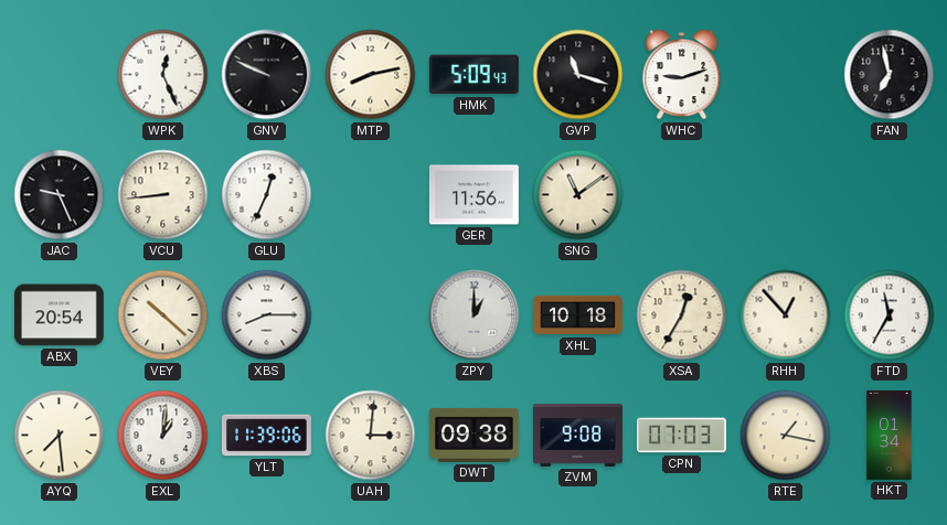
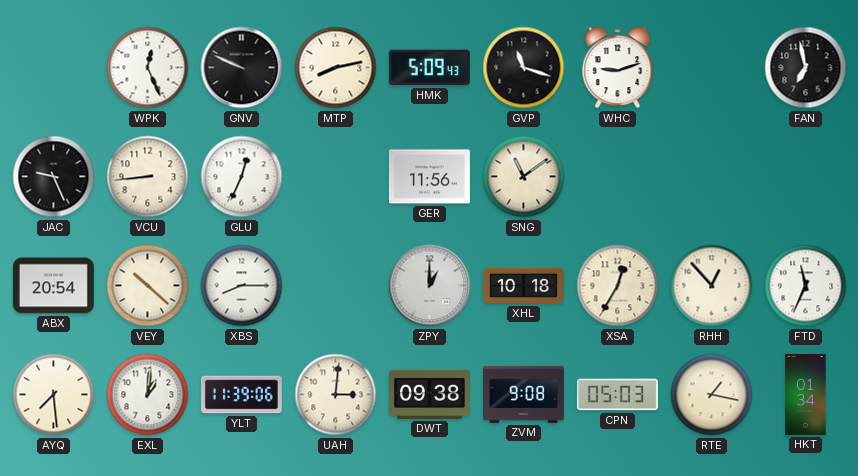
FTD: 11:35 -> 11:34 (806, 286)
CPN: 07:03 -> 05:03 (617, 395)
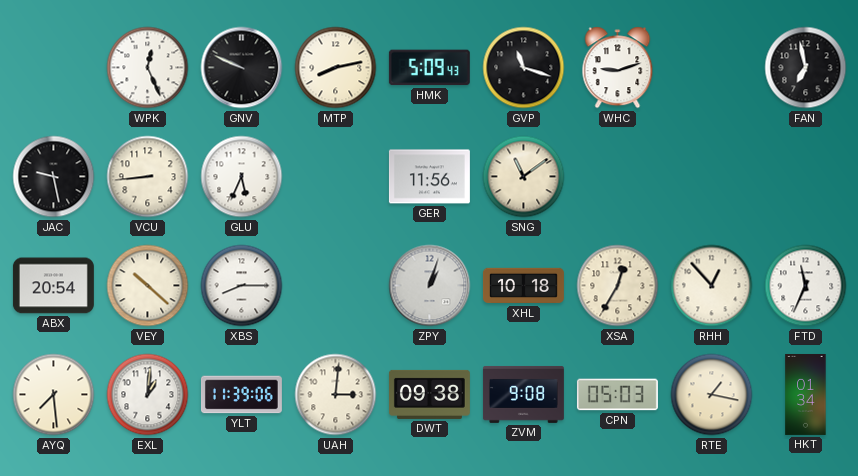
JAC: 9:26 -> 9:28 (54, 177)
GLU: 12:34 -> 5:34 (242, 177)
ZPY: 1:00 -> 1:03 (430, 286)
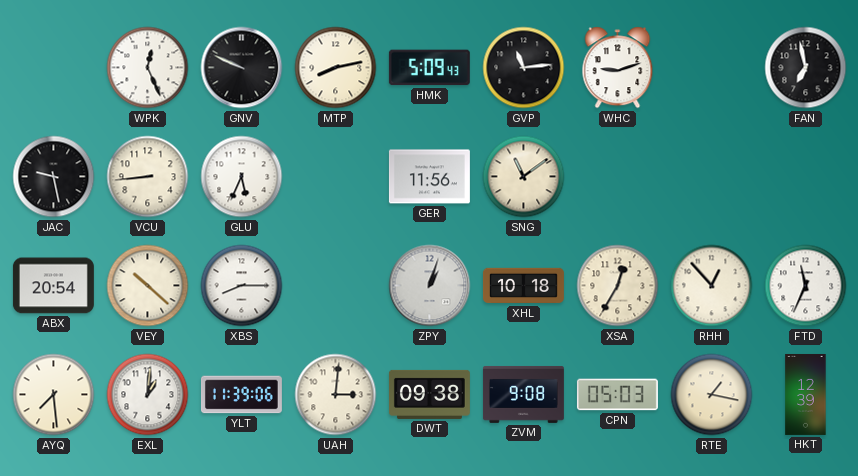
GVP: 11:18 -> 11:14 (524, 68)
HKT: 01:34 -> 12:39 (806, 394)
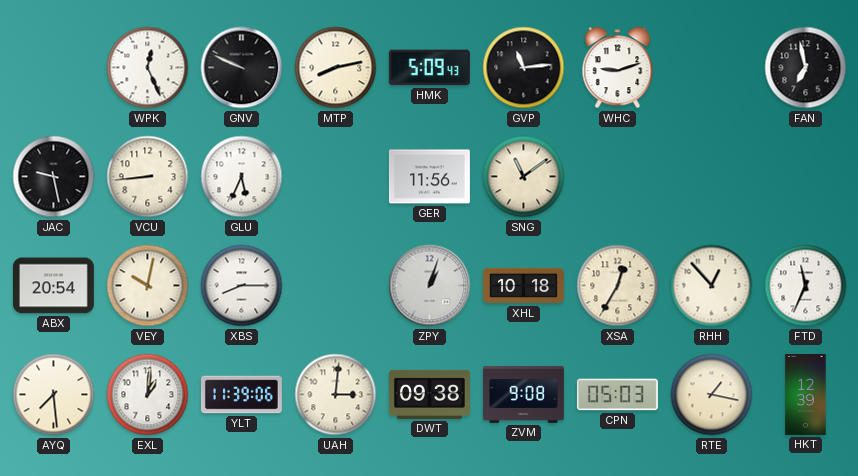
VEY: 10:22 -> 10:02 (148, 286)
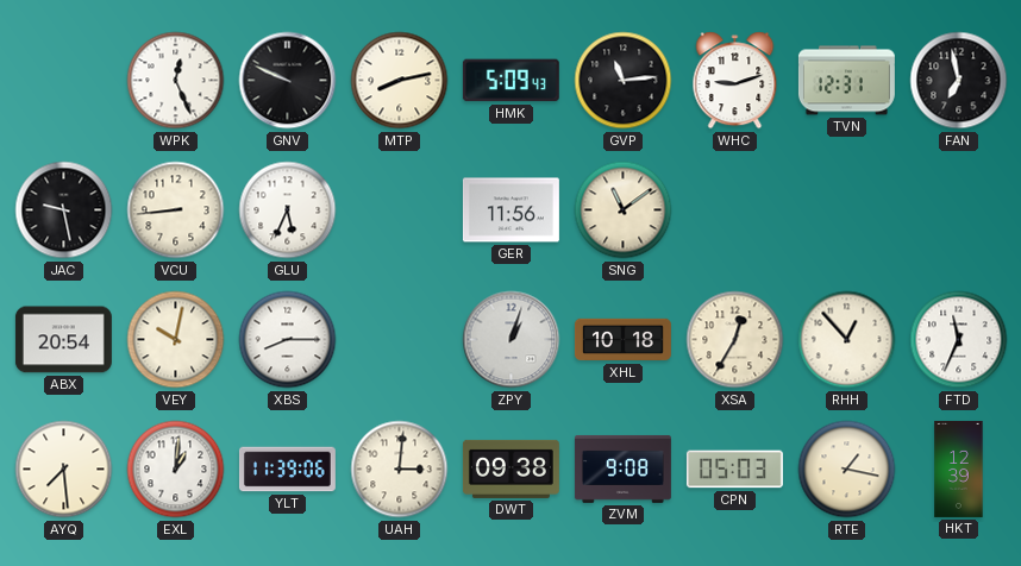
TVN: none -> 12:31 (846, 81)
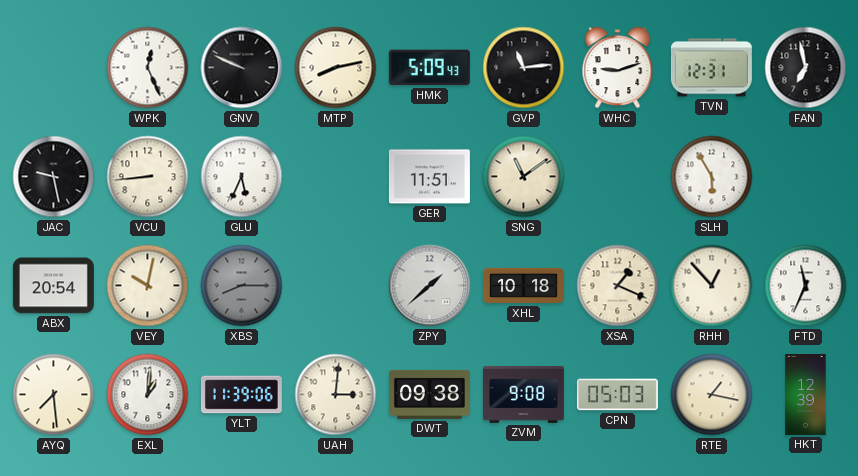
GER: 11:56 -> 11:51 (429, 177)
SLH: none -> 5:55 (712, 177)
XBS dial: white -> grey (242, 286)
ZPY: 1:03 -> 1:38 (430, 286)
XSA: 12:35 -> 1:19 (618, 286)
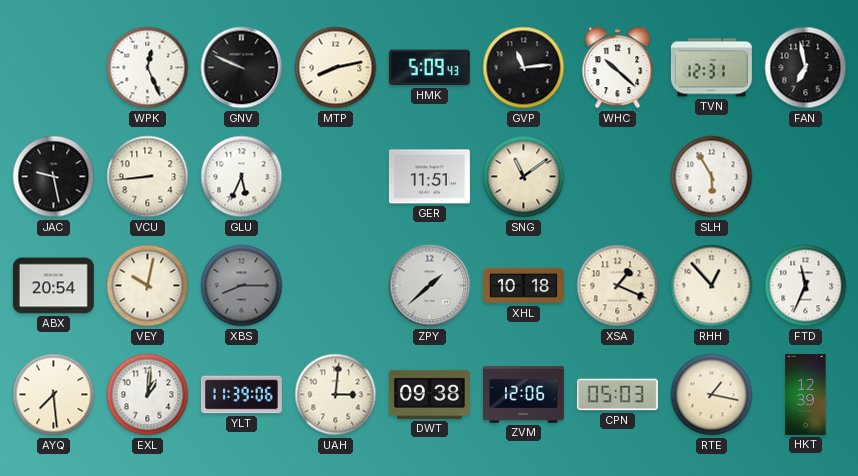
WHC: 9:12 -> 10:22 (618, 68)
ZVM: 9:08 -> 12:06 (523, 395)
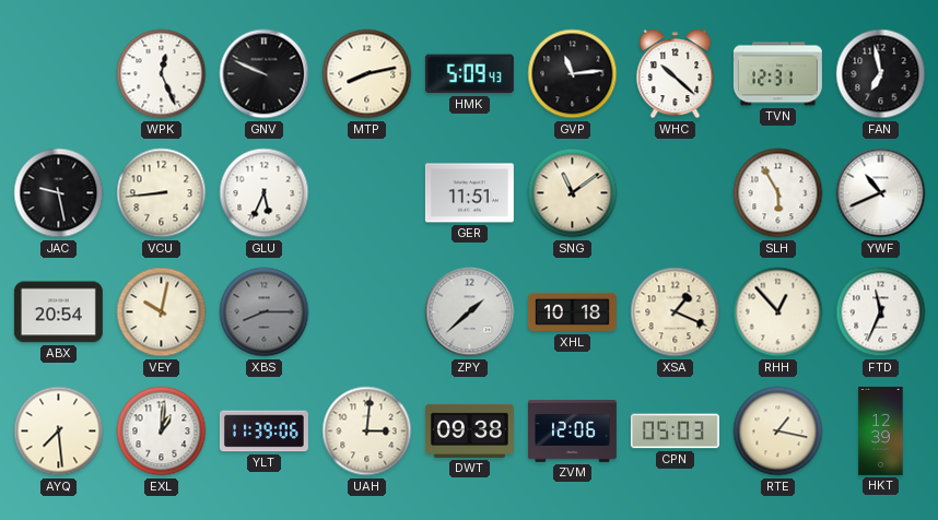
YWF: none -> 10:41 (881, 193)
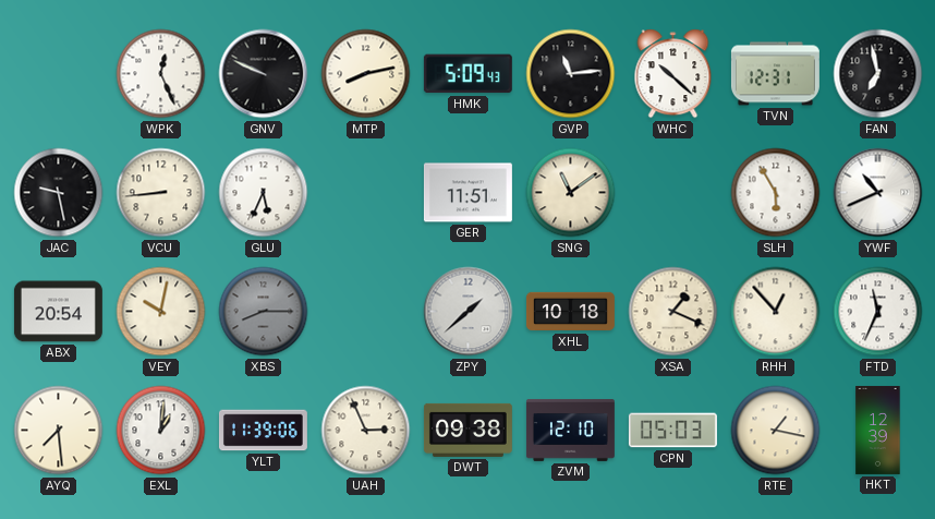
UAH: 3:01 -> 2:56 (366, 431)
ZVM: 12:06 -> 12:10 (570, 431)
